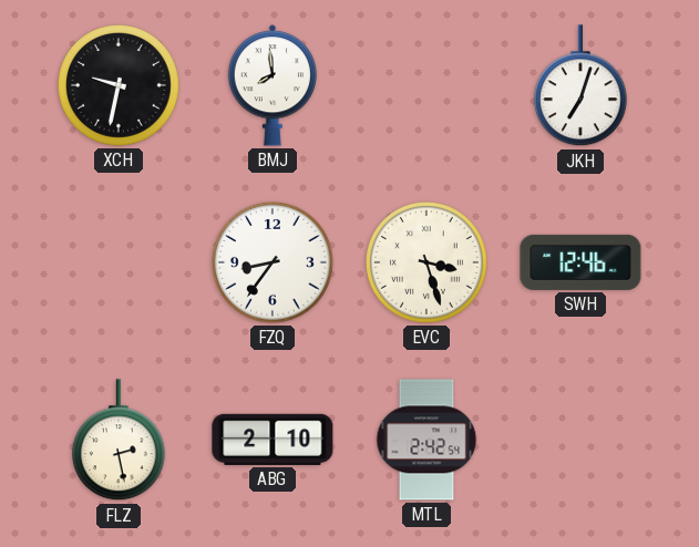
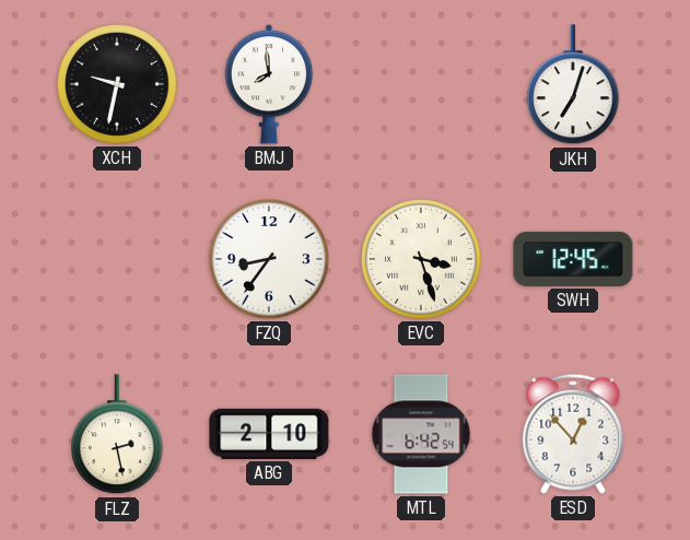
SWH: 12:46 -> 12:45 (573, 259)
MTL: 2:42 -> 6:42 (421, 434)
ESD: none -> 12:53 (573, 434)
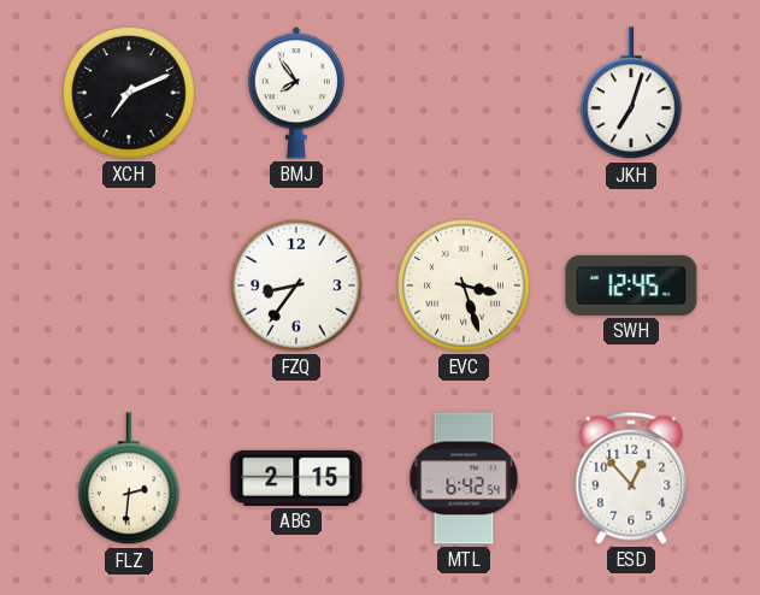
XCH: 9:32 -> 7:11 (130, 94)
BMJ: 7:59 -> 7:54 (295, 93)
FLZ: 2:28 -> 2:31 (129, 479)
ABG: 2:10 -> 2:15 (296, 478)
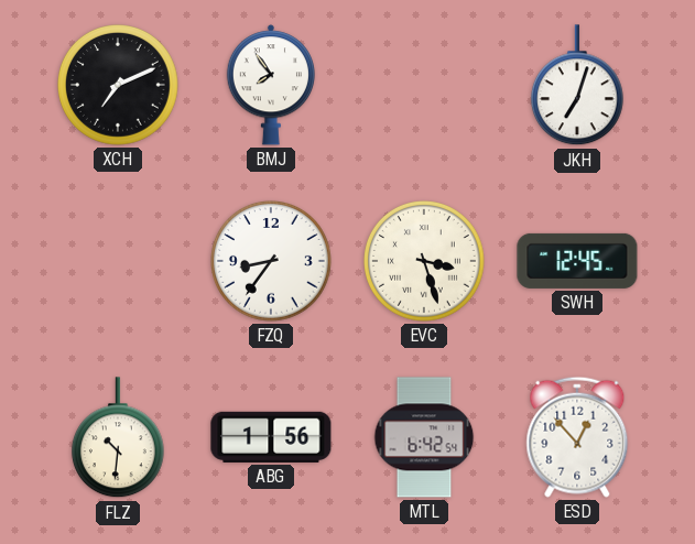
FLZ: 2:31 -> 10:31 (118, 438)
ABG: 2:15 -> 1:56 (271, 437)
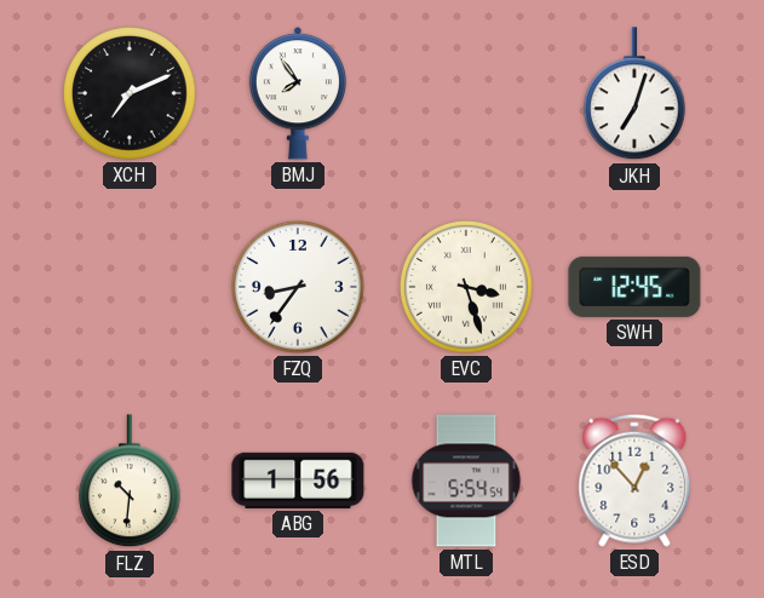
MTL: 6:42 -> 5:54 (466, 481)
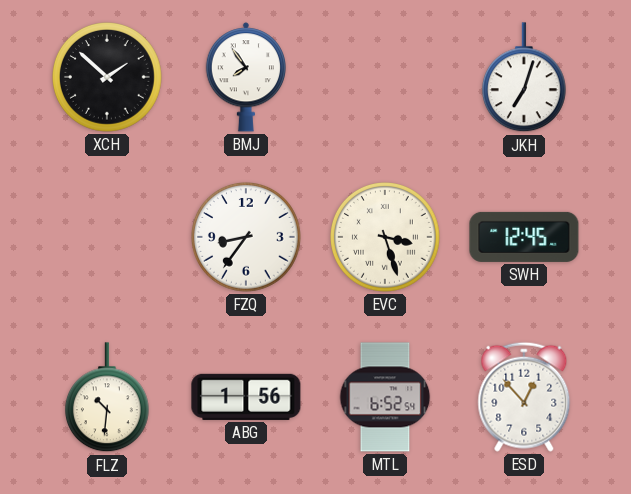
XCH: 7:11 -> 1:52 (108, 78)
MTL: 5:54 -> 6:52 (385, 397)
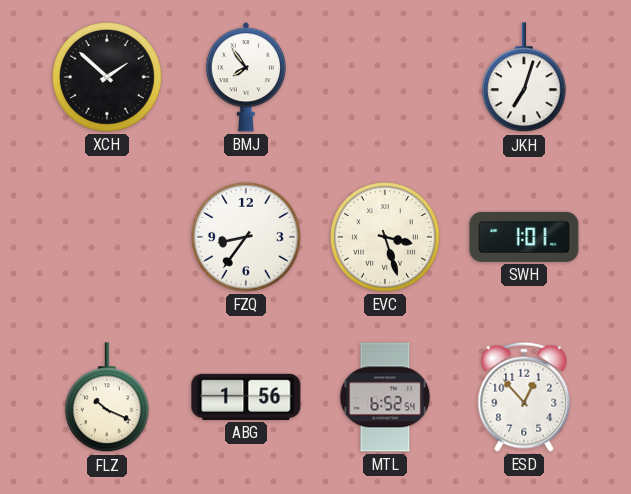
SWH: 12:45 -> 1:01 (524, 237)
FLZ: 10:31 -> 10:19 (107, 398)
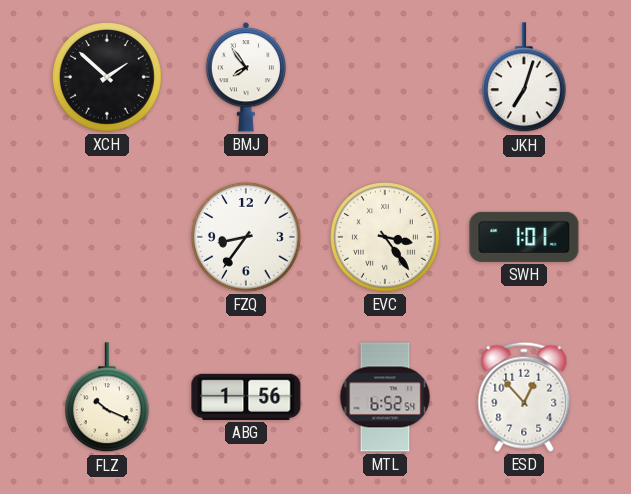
EVC: 3:27 -> 3:24 (386, 238)
